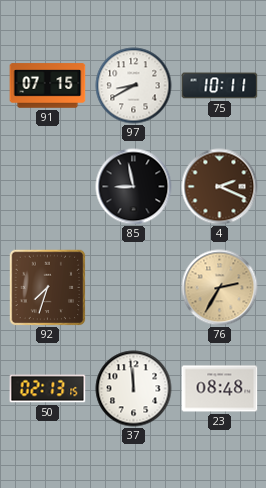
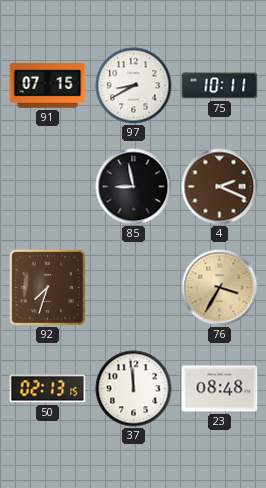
76: 2:35 -> 3:35 (220, 288)
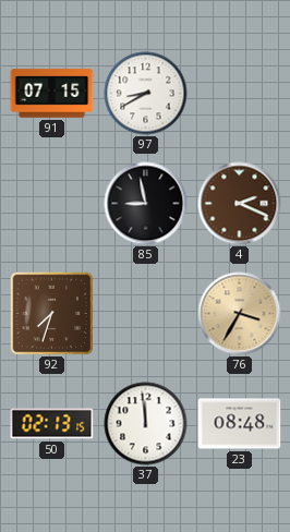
75: 10:11 -> none (220, 86)
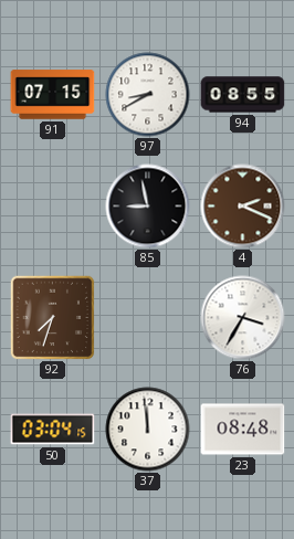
94: none -> 08:55 (243, 95)
76 dial: champagne -> white (243, 318)
50: 02:13 -> 03:04 (53, 430)
